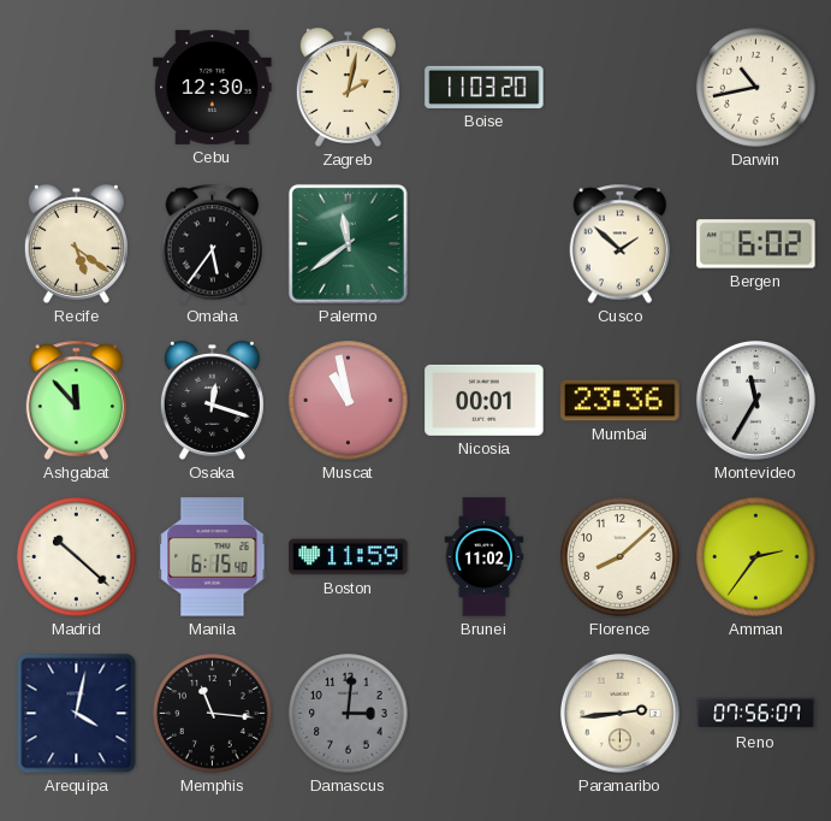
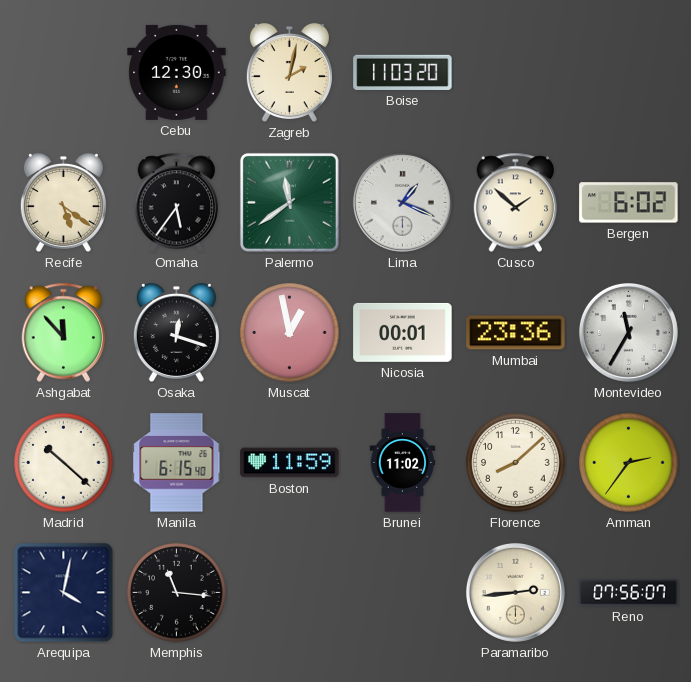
Darwin: 10:43 -> none (756, 88)
Lima: none -> 1:19 (402, 202)
Muscat: 10:58 -> 12:58 (290, 333)
Damascus: 3:01 -> none (349, 714)
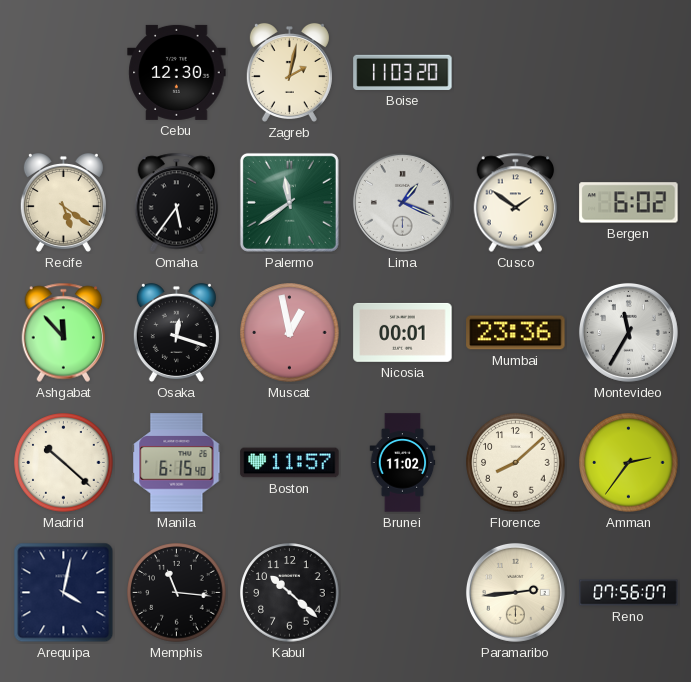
Cusco: 1:52 -> 1:51 (516, 203)
Boston: 11:59 -> 11:57 (290, 463)
Kabul: none -> 10:22 (290, 593)
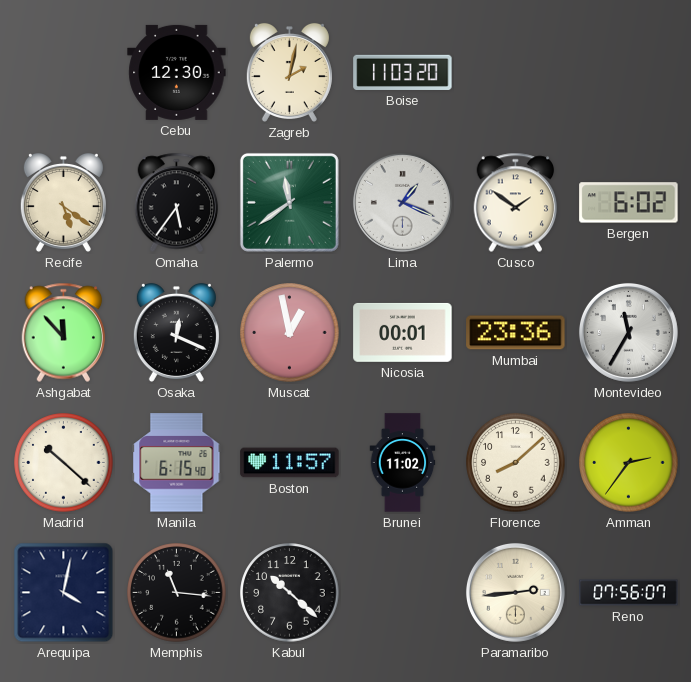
Osaka: 12:18 -> 12:19 (176, 332)
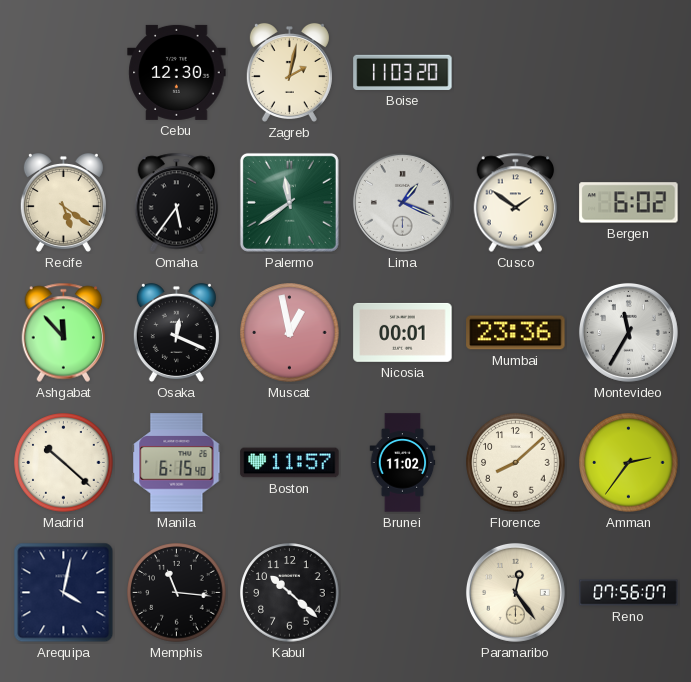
Paramaribo: 2:44 -> 12:24 (515, 592)
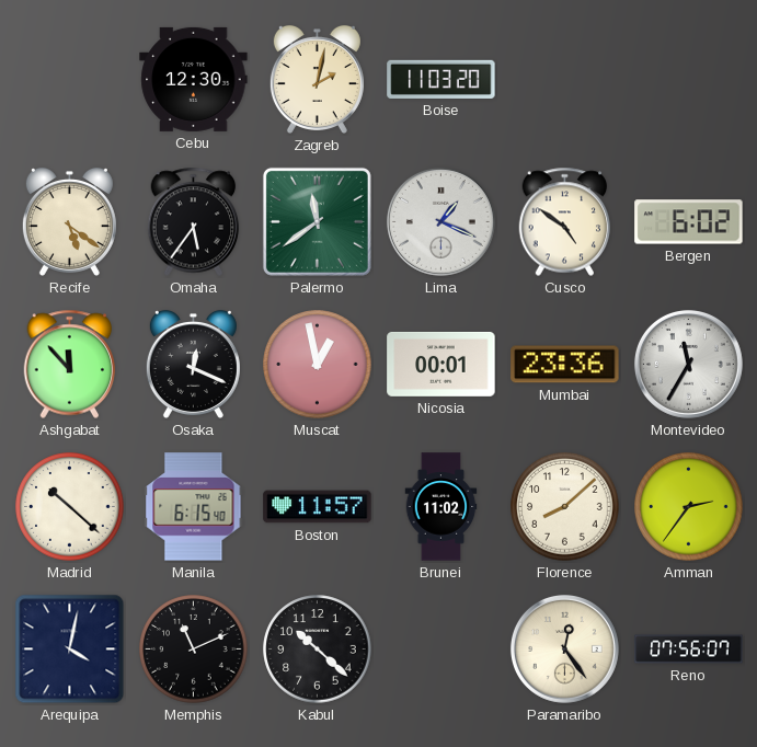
Cusco: 1:51 -> 4:51 (565, 222)
Memphis: 11:16 -> 11:11 (194, 650)
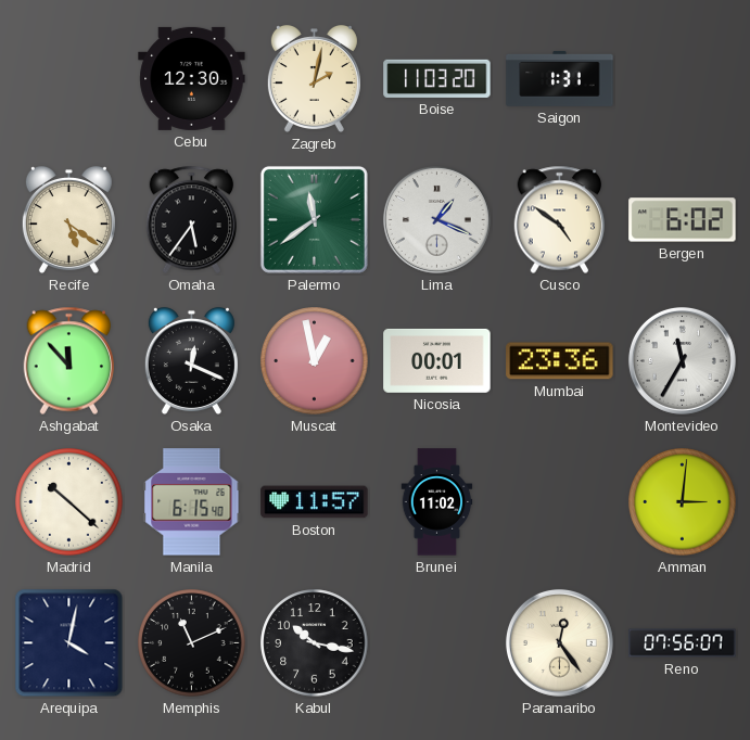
Saigon: none -> 1:31 (560, 78)
Florence: 8:08 -> none (565, 507)
Amman: 2:36 -> 3:01 (683, 502)
Kabul: 10:22 -> 10:17 (315, 643)
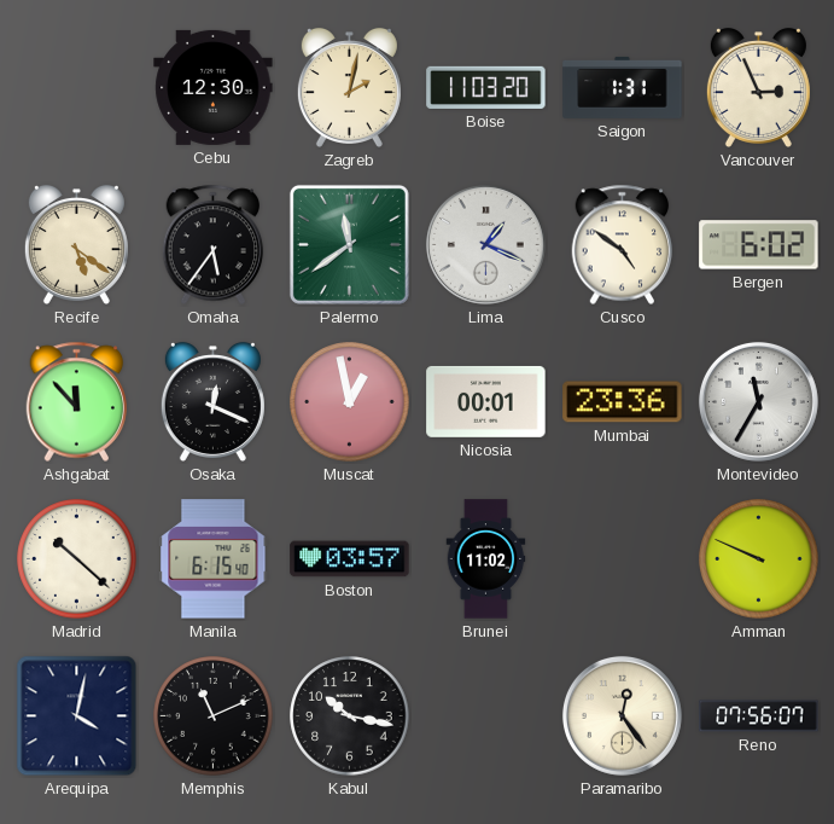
Vancouver: none -> 2:56 (758, 87)
Boston: 11:57 -> 03:57 (350, 559)
Amman: 3:01 -> 9:49 (759, 559)
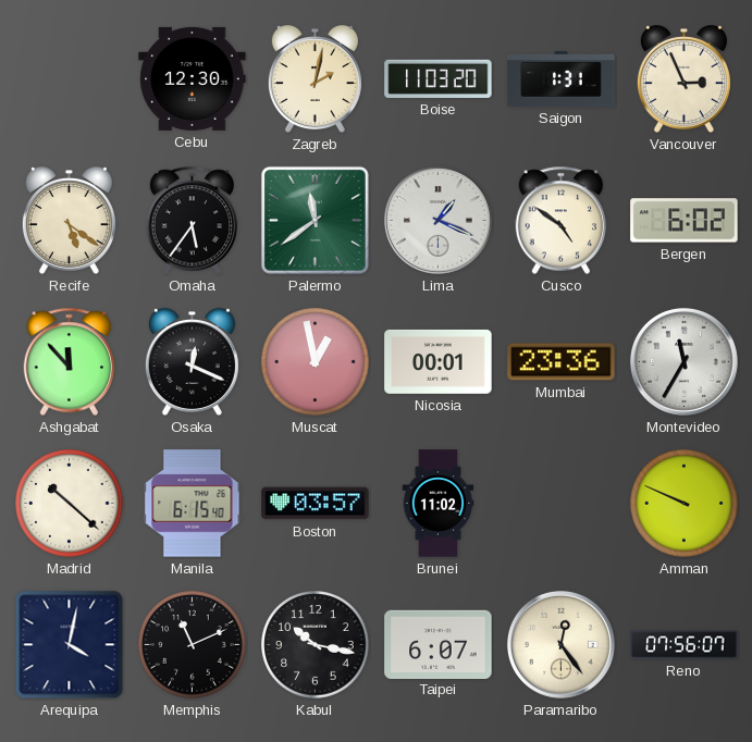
Taipei: none -> 6:07 (439, 644)
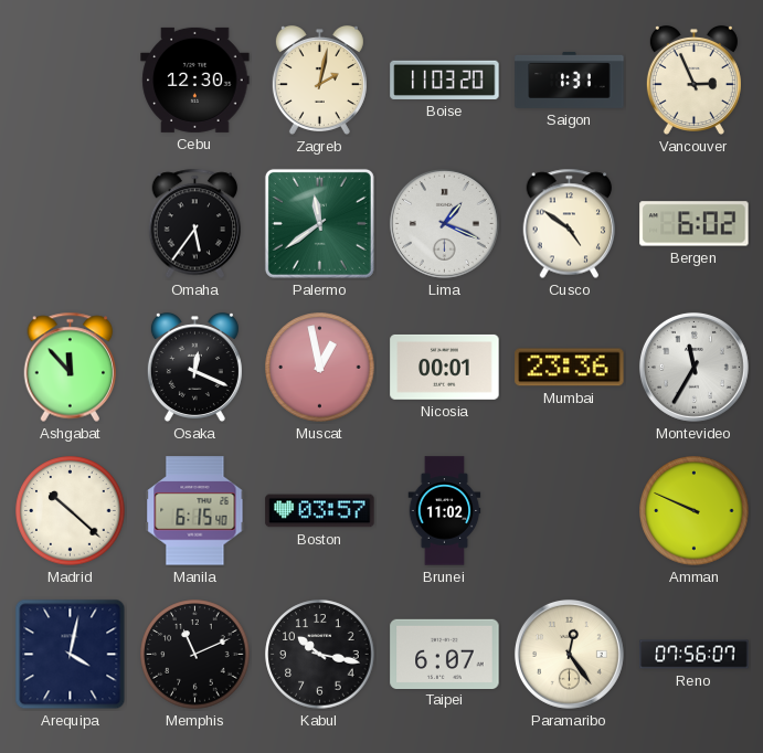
Recife: 5:21 -> none (69, 220)
